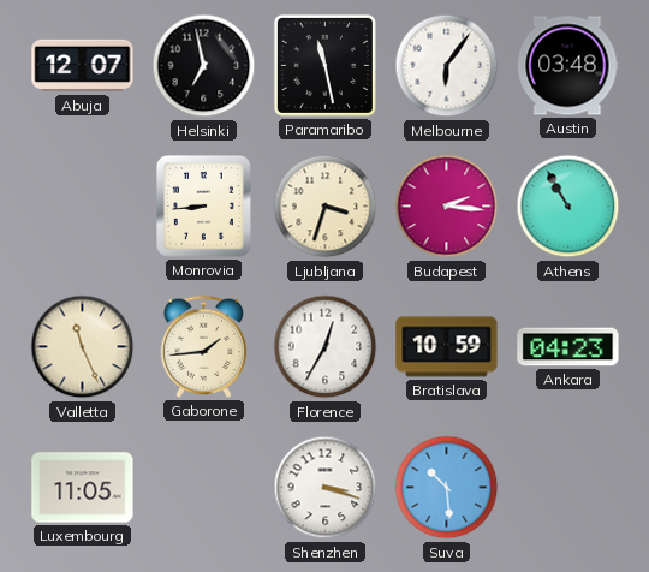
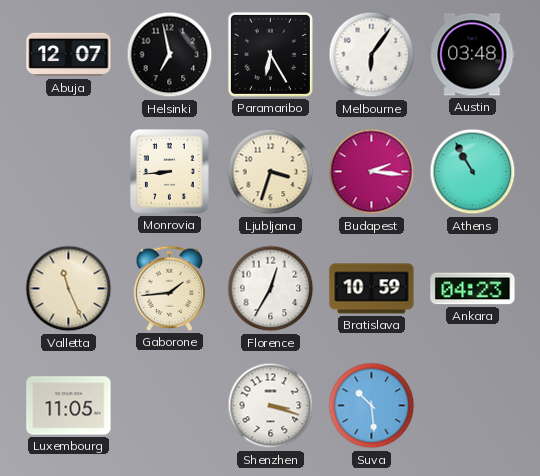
Paramaribo: 11:28 -> 6:25 (270, 54)
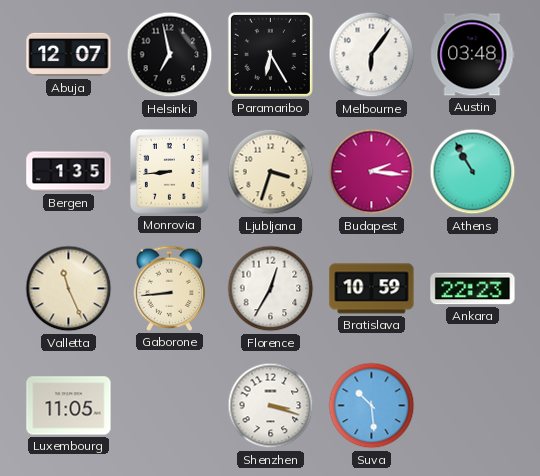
Bergen: none -> 1:35 (69, 172)
Gaborone: 1:44 -> 8:44 (170, 288)
Ankara: 04:23 -> 22:23 (473, 289)
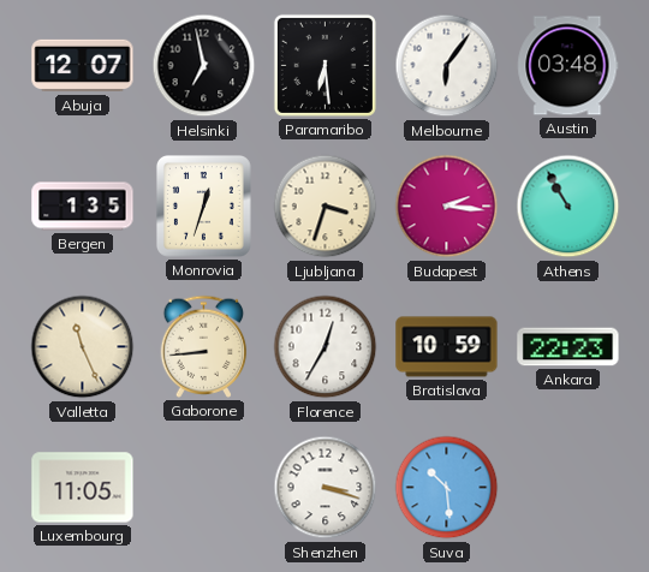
Paramaribo: 6:25 -> 6:29 (324, 65)
Monrovia: 8:44 -> 12:33 (203, 207)
